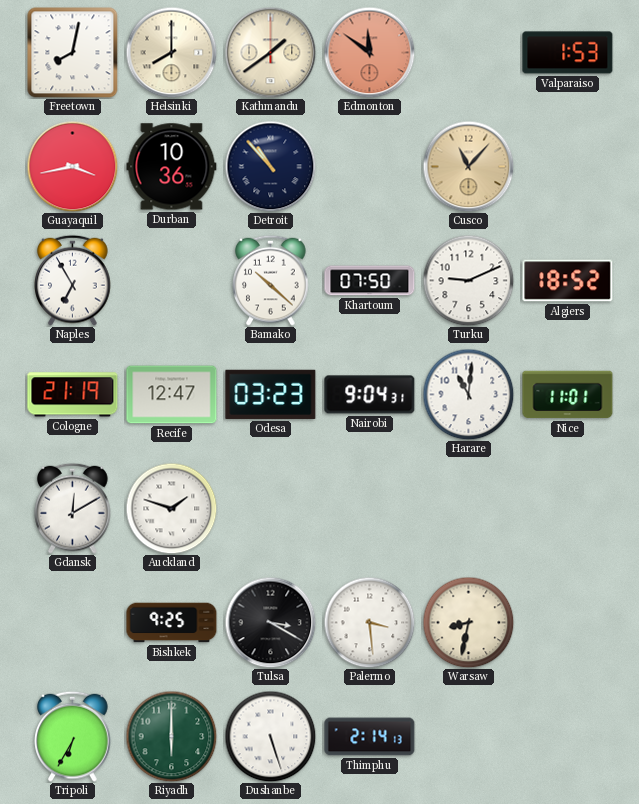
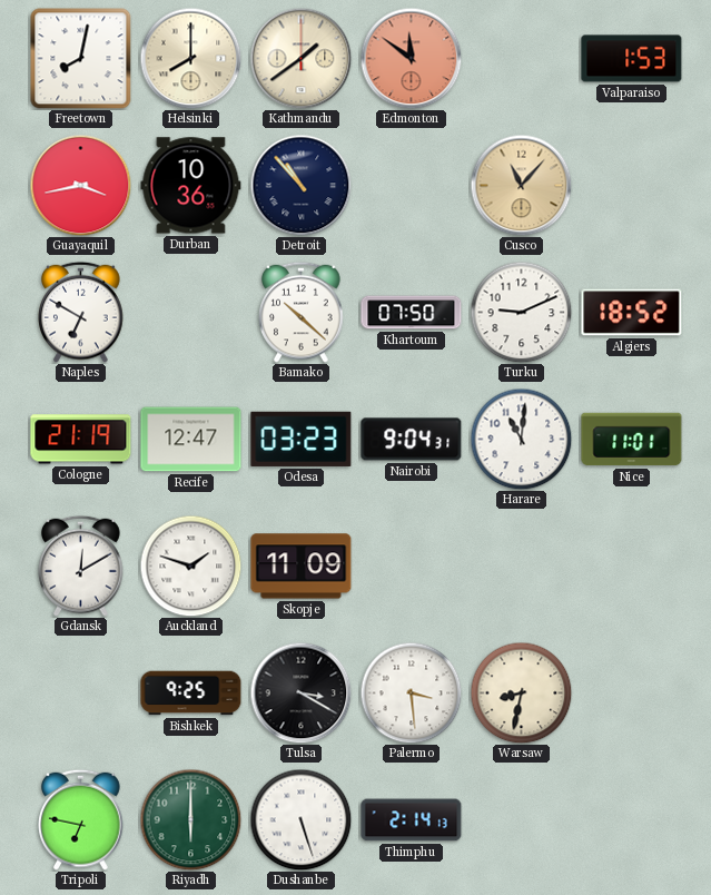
Naples: 6:55 -> 6:50 (81, 312)
Skopje: none -> 11:09 (302, 567)
Tripoli: 6:35 -> 6:47 (81, 819)
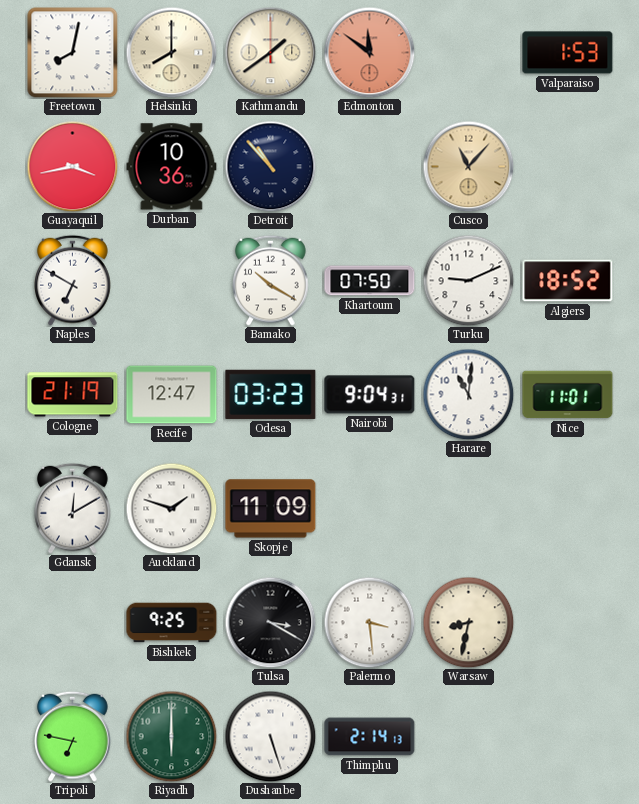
Bamako: 10:22 -> 10:20 (271, 280)
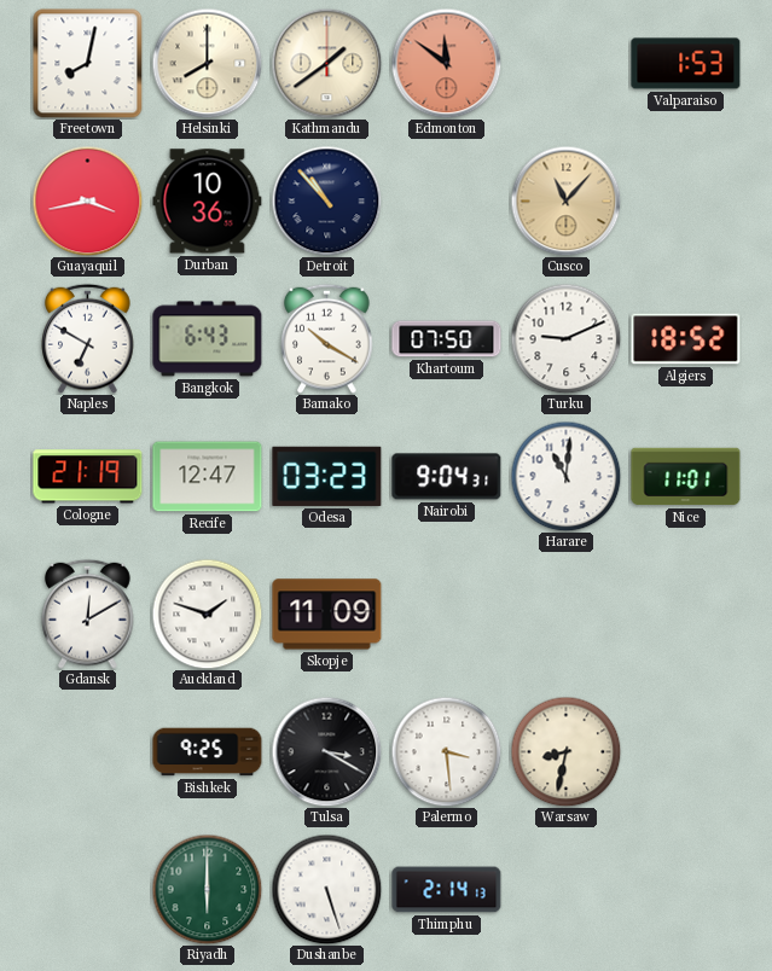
Bangkok: none -> 6:43 (208, 339)
Tripoli: 6:47 -> none (73, 736)
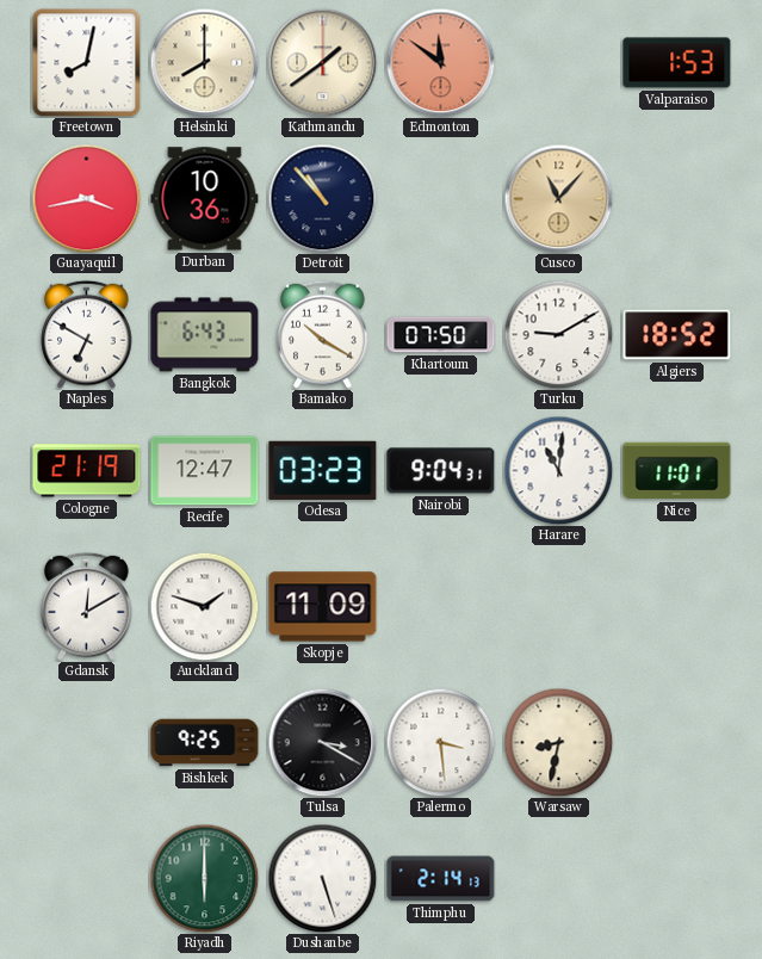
Turku: 9:11 -> 9:10 (558, 334)
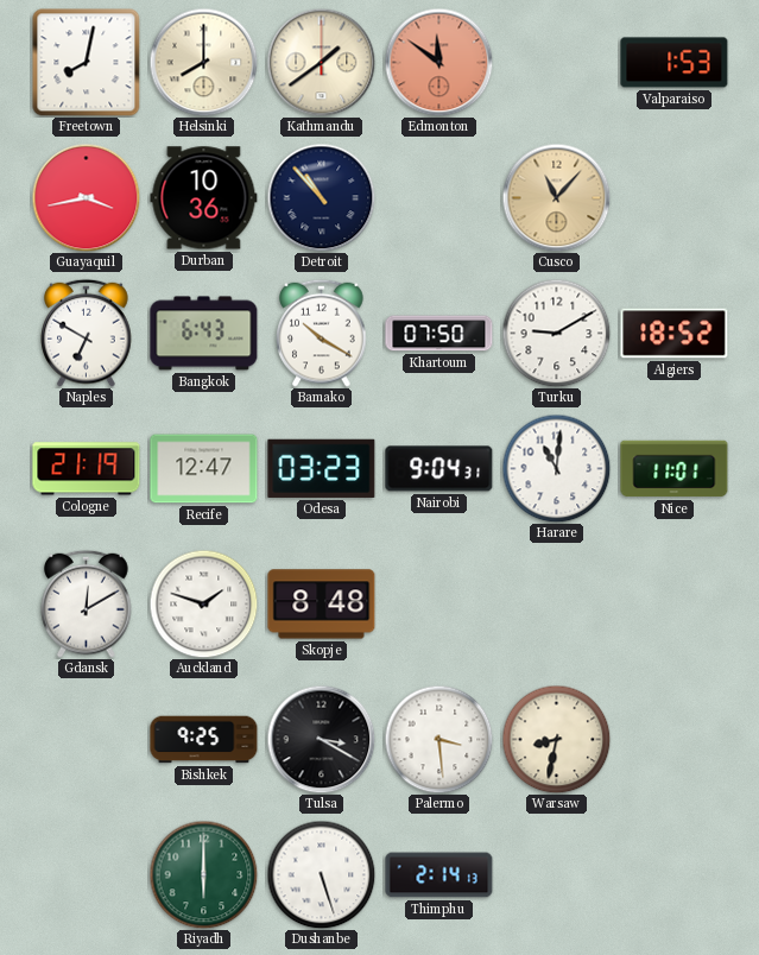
Skopje: 11:09 -> 8:48 (322, 605)
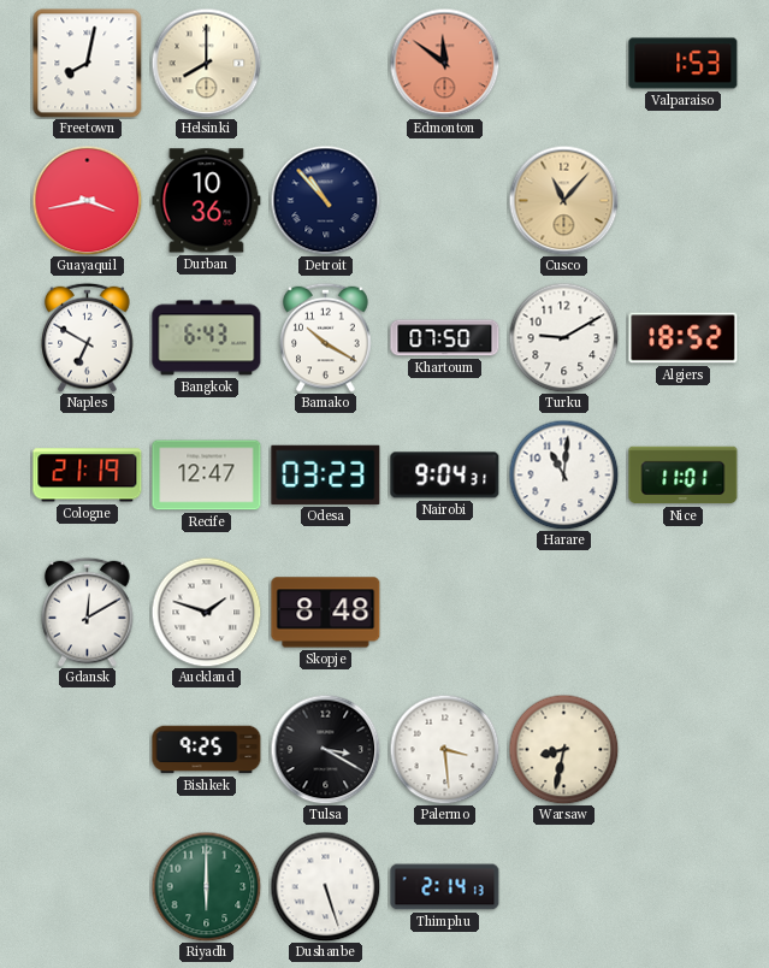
Kathmandu: 1:39 -> none (321, 62)
